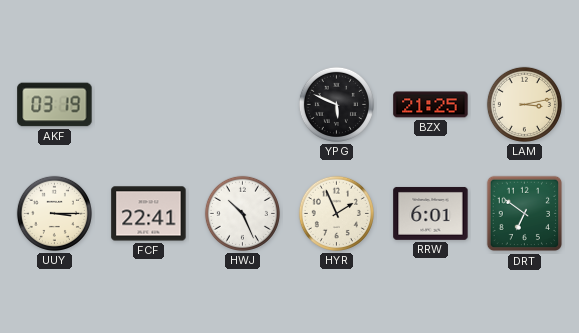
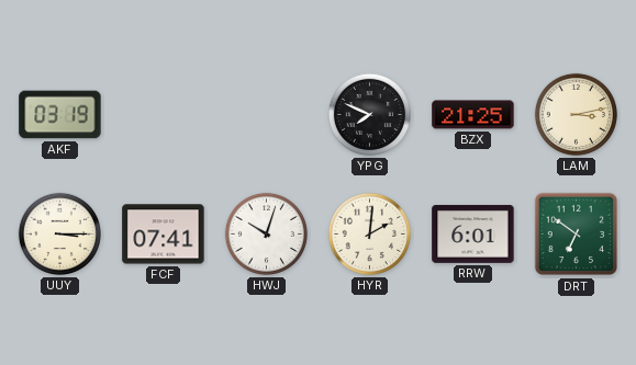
YPG: 5:49 -> 7:49 (369, 114)
FCF: 22:41 -> 07:41 (164, 235)
HWJ: 10:26 -> 10:03 (266, 233)
HYR: 1:56 -> 2:01 (369, 233)
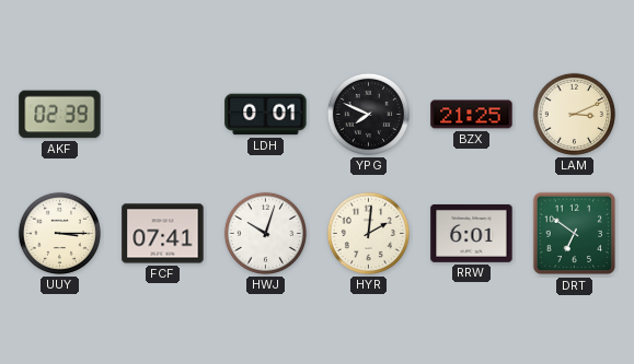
AKF: 03:19 -> 02:39 (60, 115)
LDH: none -> 0:01 (266, 115)
LAM: 3:13 -> 3:11 (574, 114)
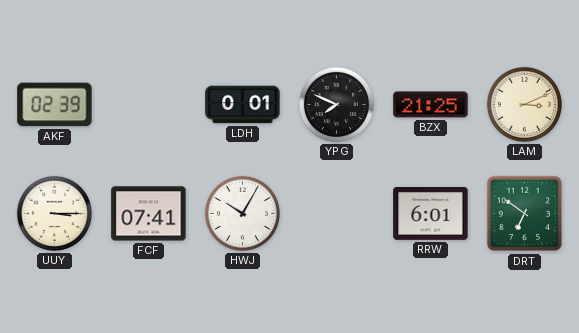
HWJ: 10:03 -> 10:05 (242, 213)
HYR: 2:01 -> none (368, 233)
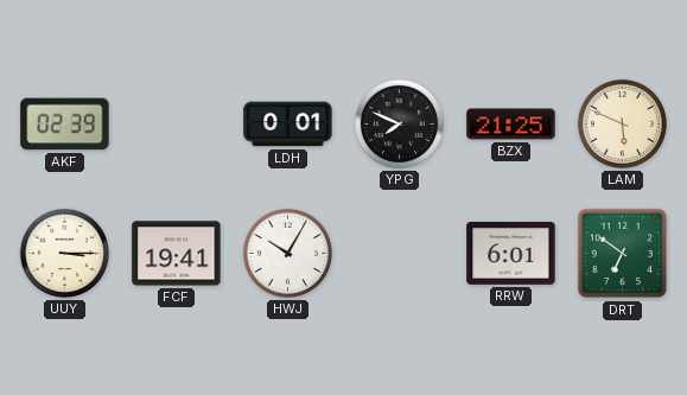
LAM: 3:11 -> 5:49 (622, 123)
FCF: 07:41 -> 19:41 (177, 254)
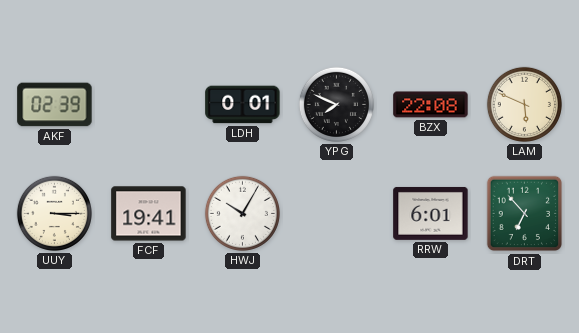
BZX: 21:25 -> 22:08 (431, 105)
DRT: 6:51 -> 6:53 (525, 214)
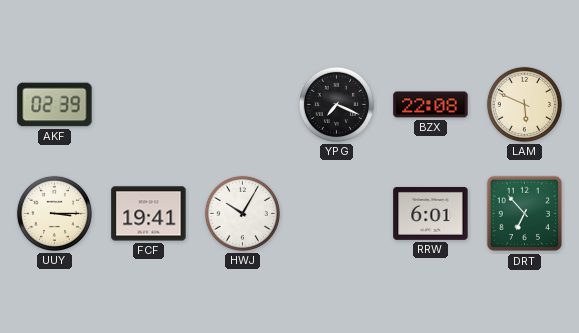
LDH: 0:01 -> none (243, 105)
YPG: 7:49 -> 7:19 (336, 104)
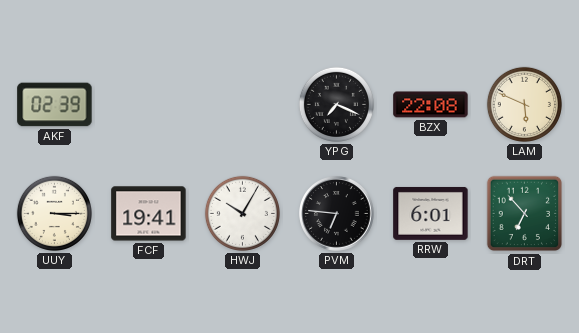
PVM: none -> 6:46 (337, 214)
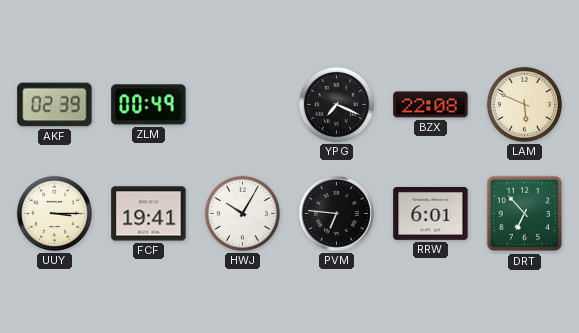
ZLM: none -> 00:49 (149, 105)
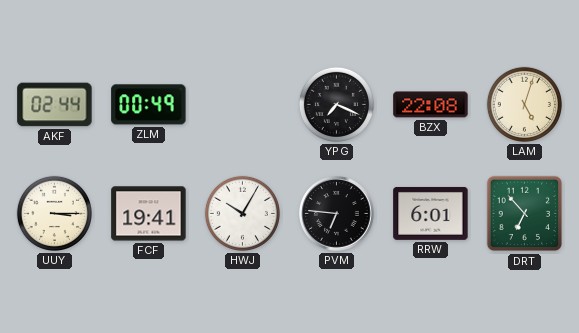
AKF: 02:39 -> 02:44 (55, 105)
LAM: 5:49 -> 5:03 (524, 104)
